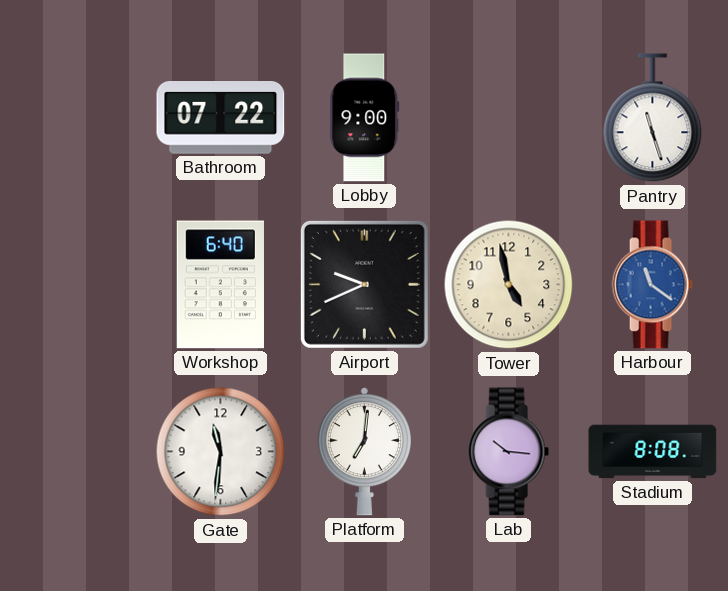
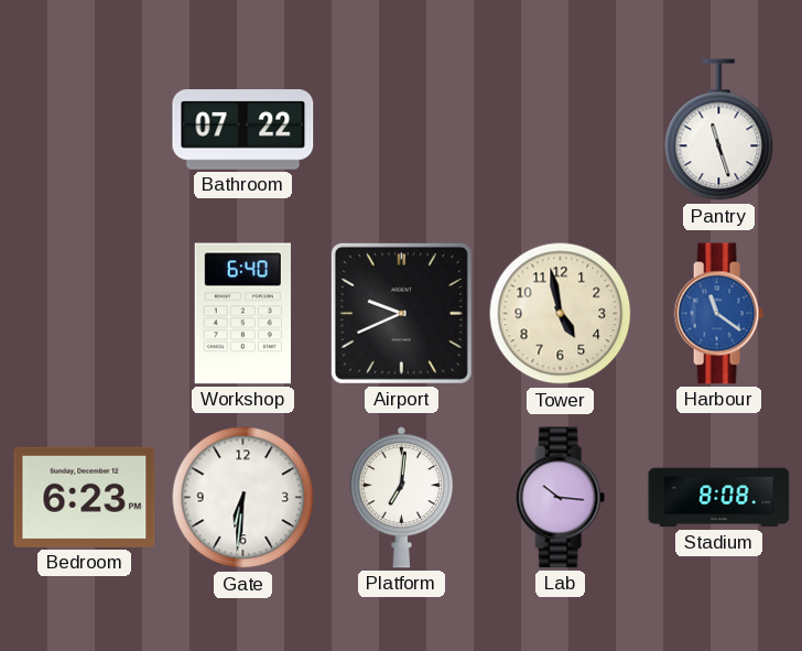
Lobby: 9:00 -> none (365, 118)
Bedroom: none -> 6:23 (85, 497)
Gate: 11:31 -> 6:31 (243, 498)
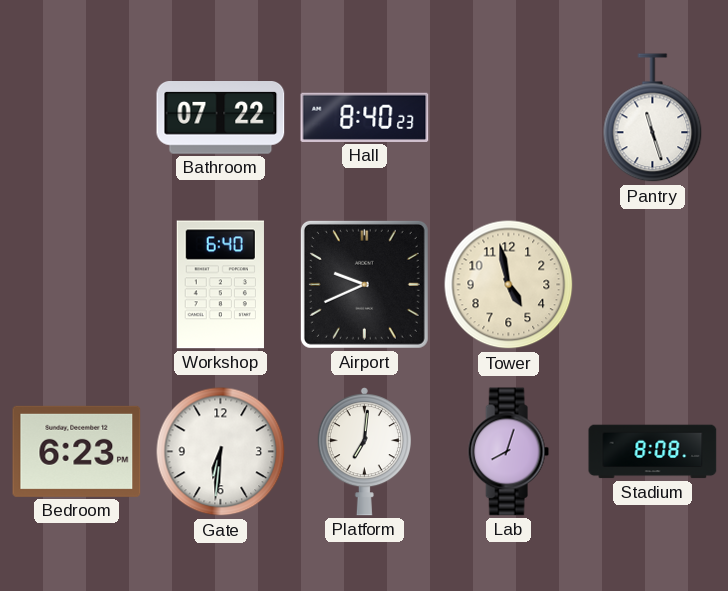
Hall: none -> 8:40 (365, 117)
Harbour: 11:21 -> none (718, 314)
Lab: 10:16 -> 8:03 (508, 452)
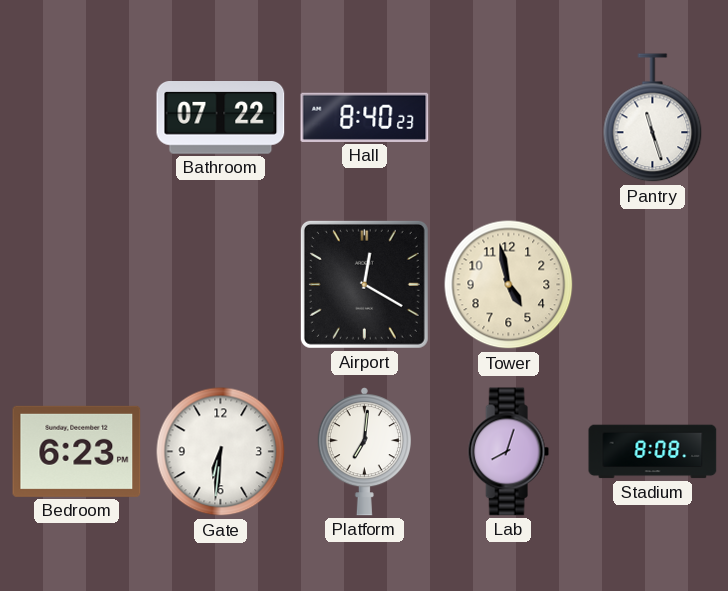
Workshop: 6:40 -> none (220, 285)
Airport: 9:41 -> 12:20 (364, 284)
